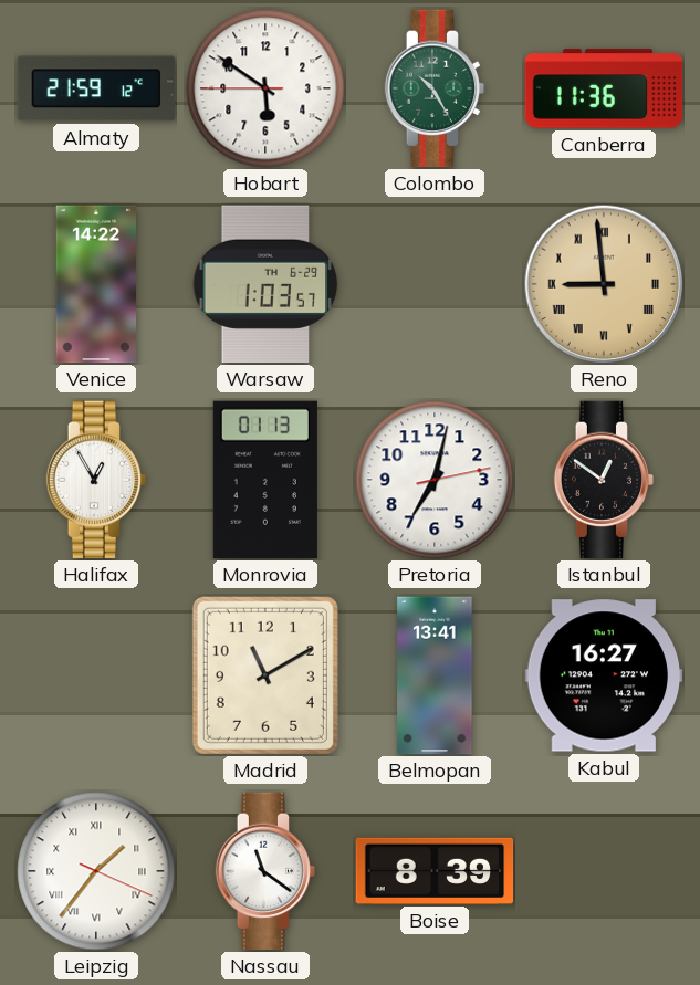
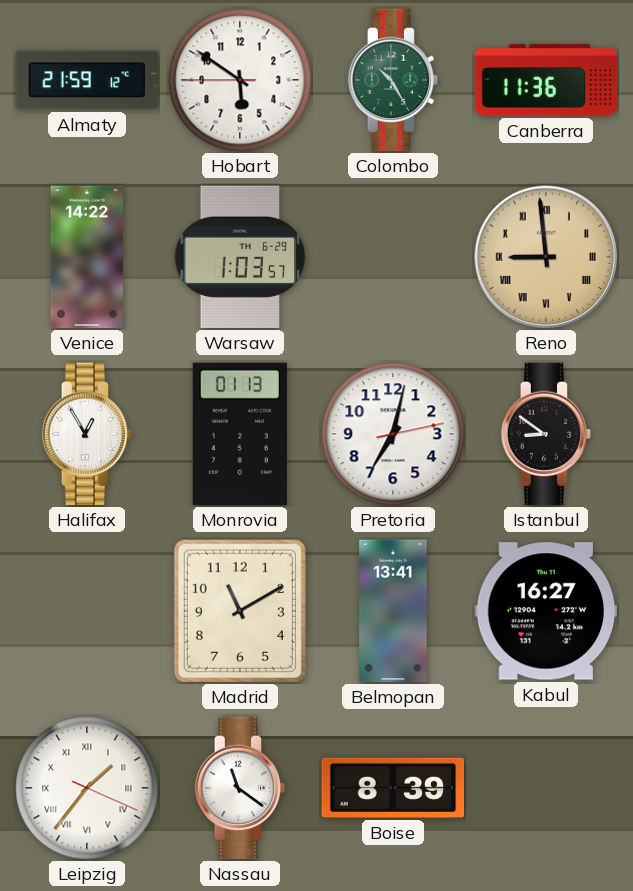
Istanbul: 12:51 -> 8:51 (546, 434)
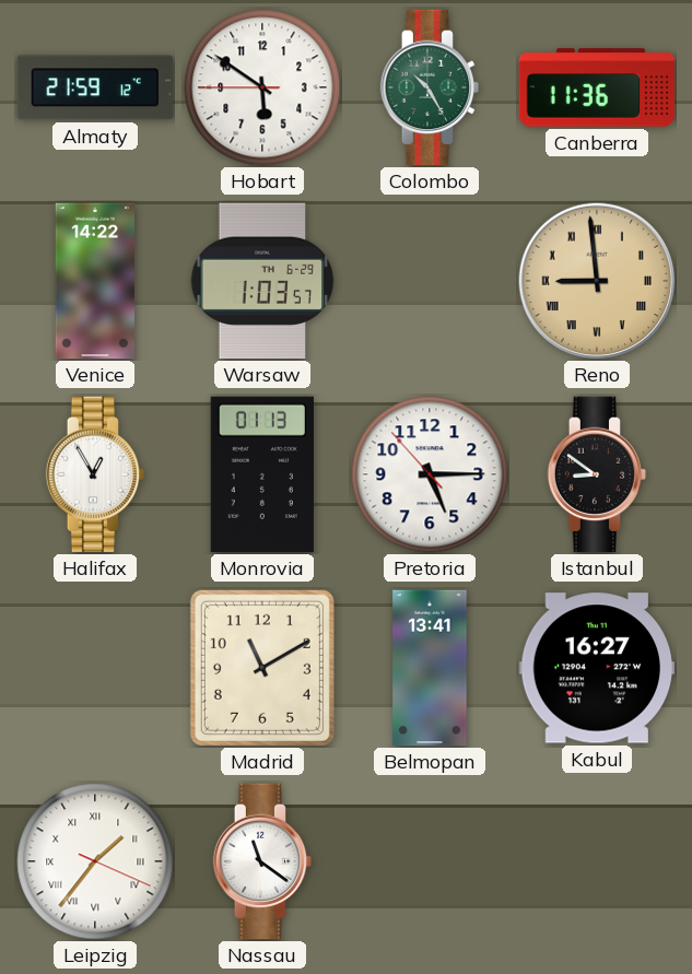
Pretoria: 7:02 -> 5:14 (430, 474)
Boise: 8:39 -> none (393, 788)
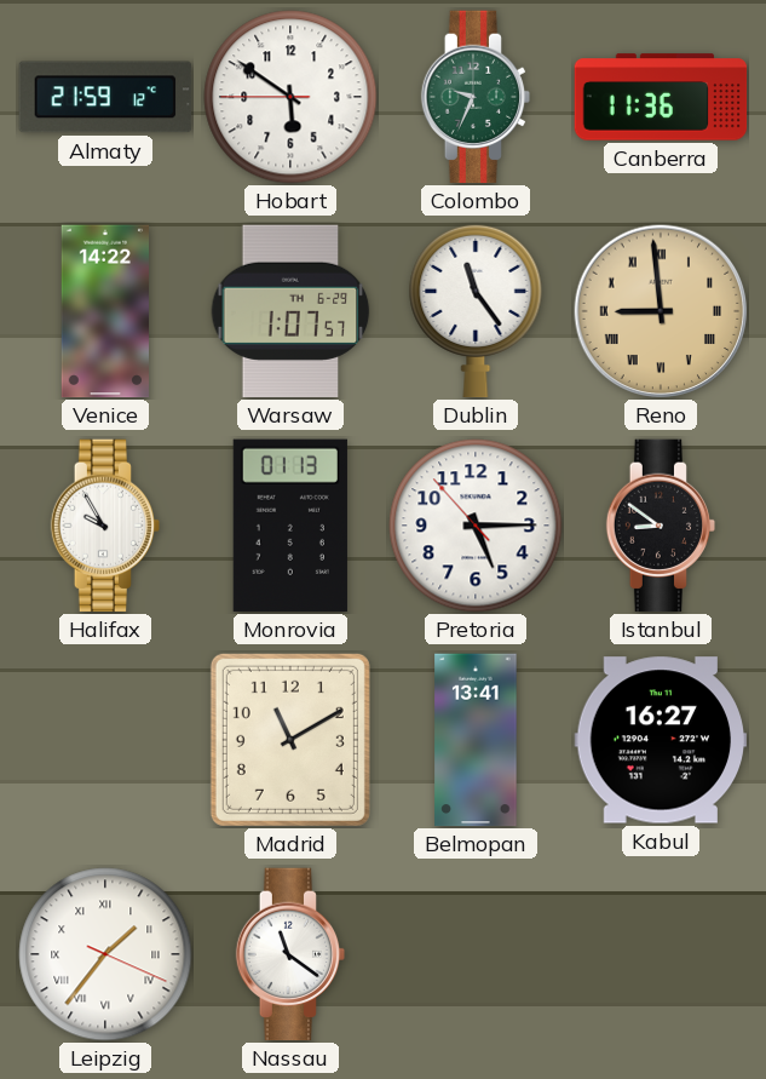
Colombo: 10:25 -> 9:34 (476, 97)
Warsaw: 1:03 -> 1:07 (290, 311)
Dublin: none -> 11:24 (476, 311)
Halifax: 12:55 -> 9:55 (105, 526)
